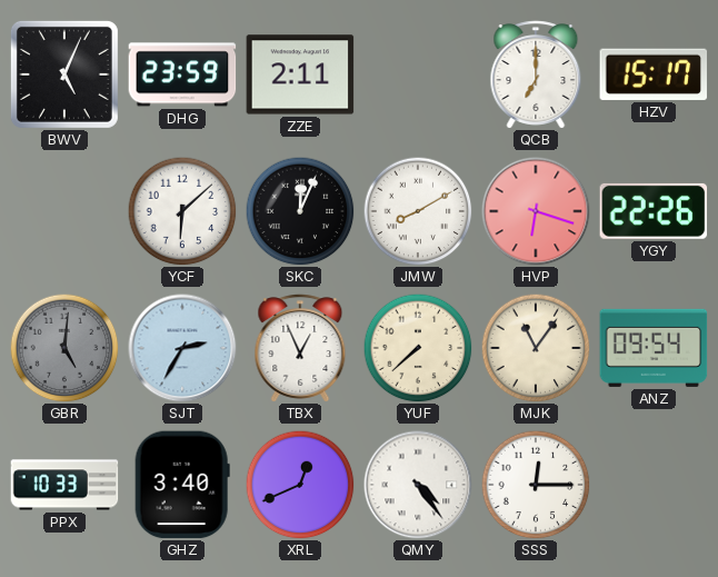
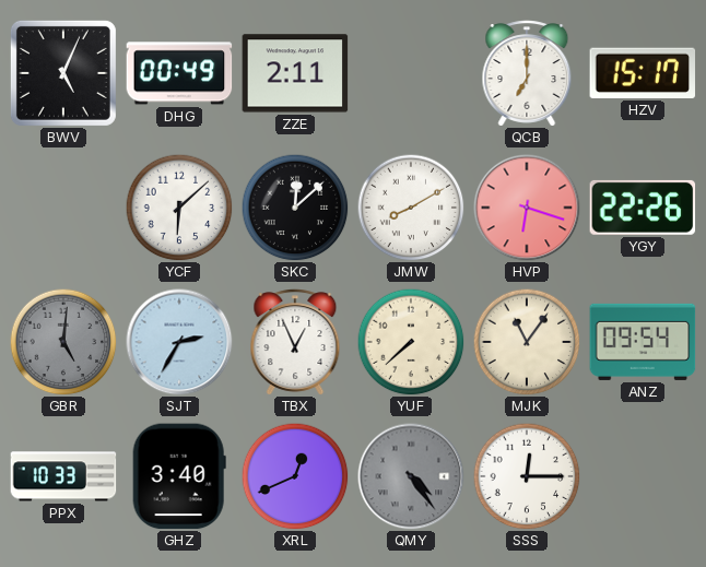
DHG: 23:59 -> 00:49 (179, 73)
SKC: 12:04 -> 12:08 (295, 208)
QMY dial: white -> grey (411, 476)
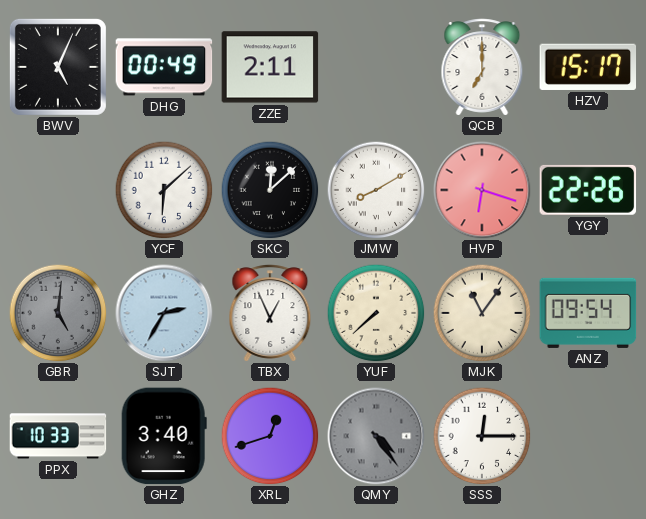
XRL: 12:41 -> 12:42 (270, 436)
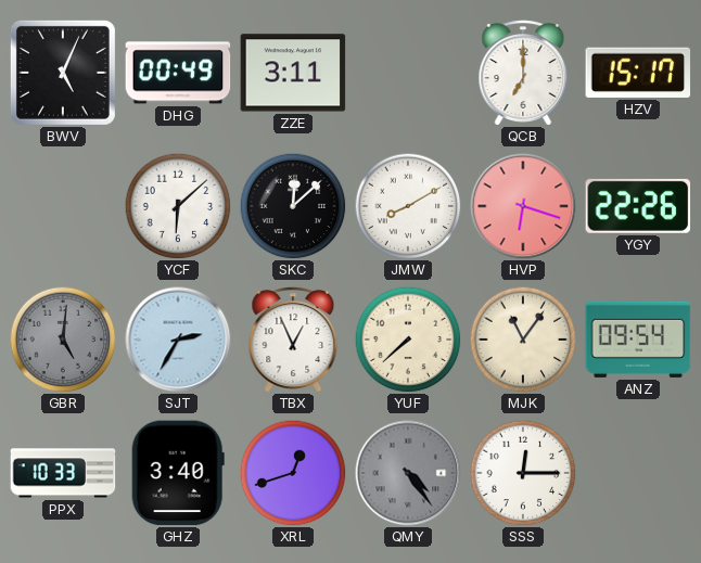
ZZE: 2:11 -> 3:11 (293, 73)
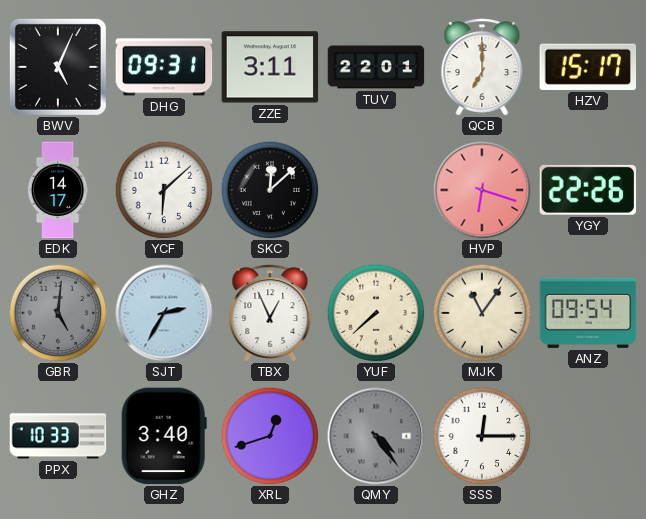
DHG: 00:49 -> 09:31 (164, 67)
TUV: none -> 22:01 (376, 67)
EDK: none -> 14:17 (58, 190)
JMW: 8:10 -> none (408, 206)
